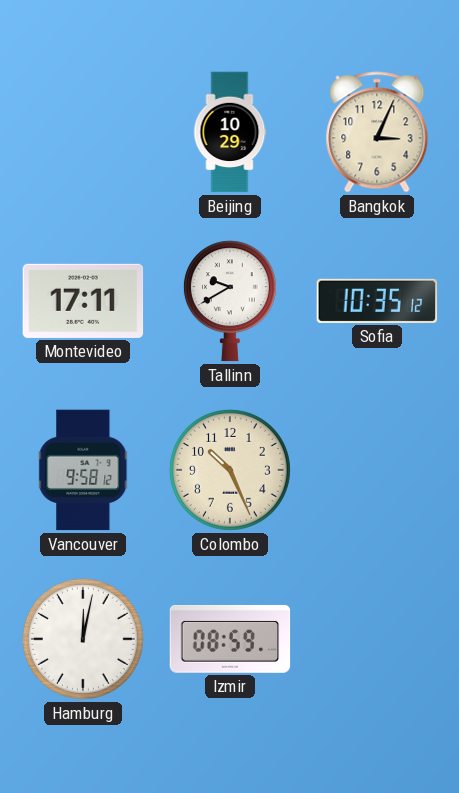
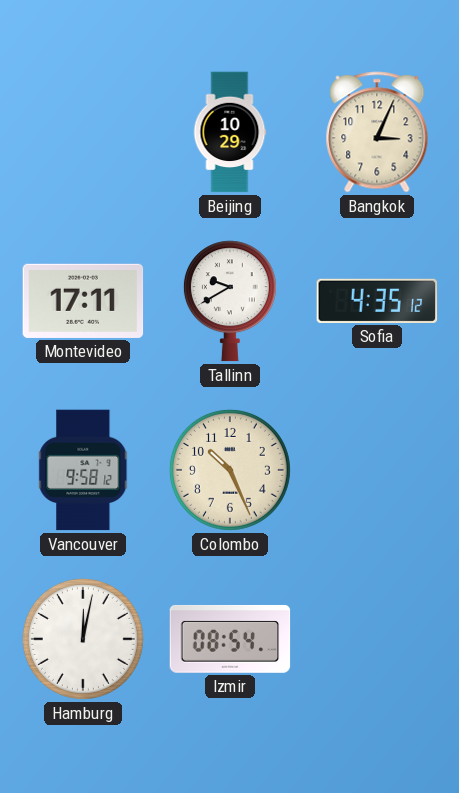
Sofia: 10:35 -> 4:35 (377, 301)
Izmir: 08:59 -> 08:54 (230, 639)
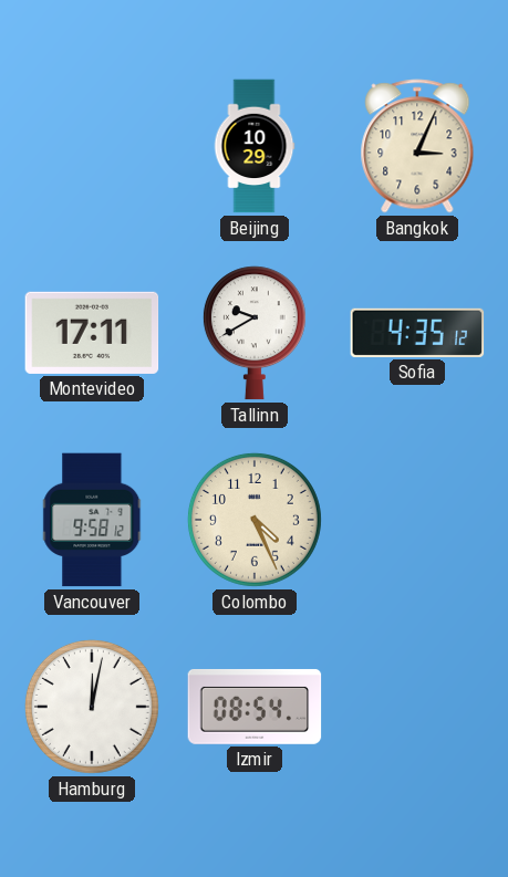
Colombo: 10:26 -> 4:26 (255, 520)
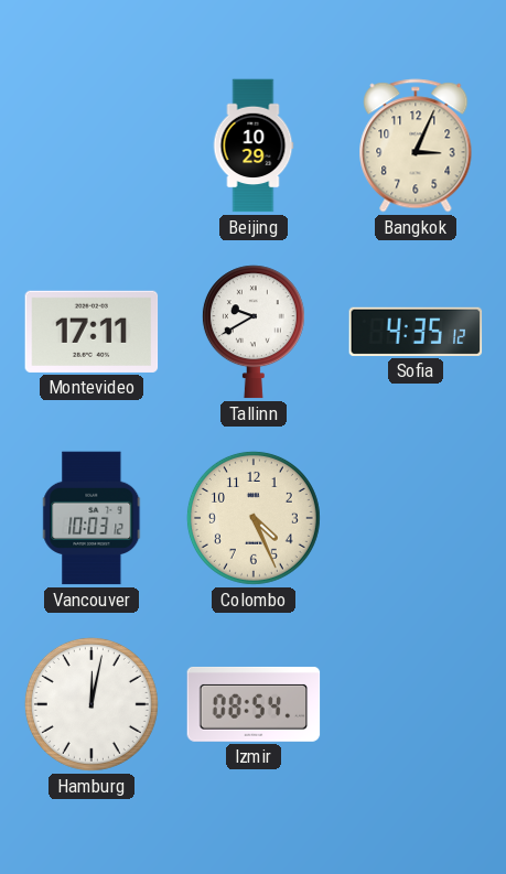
Vancouver: 9:58 -> 10:03 (93, 518)
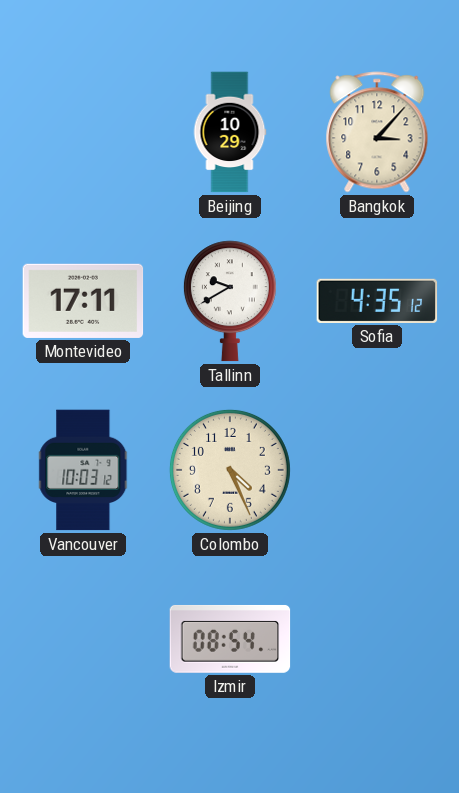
Bangkok: 3:04 -> 3:07 (377, 132)
Hamburg: 12:02 -> none (91, 704)
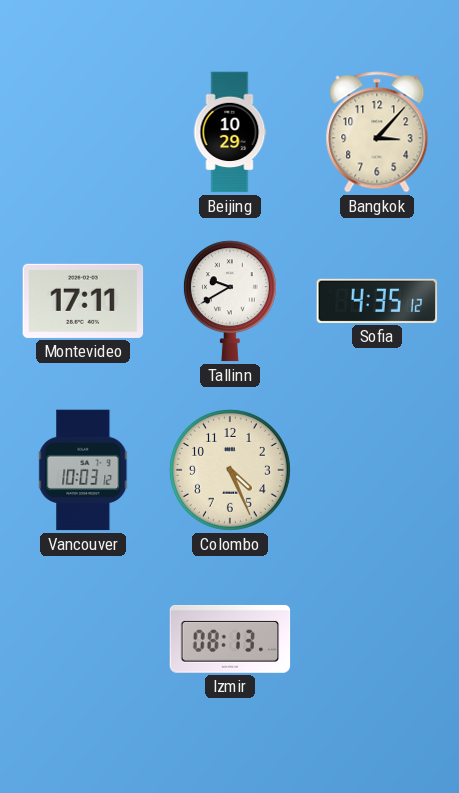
Izmir: 08:54 -> 08:13 (230, 639)
